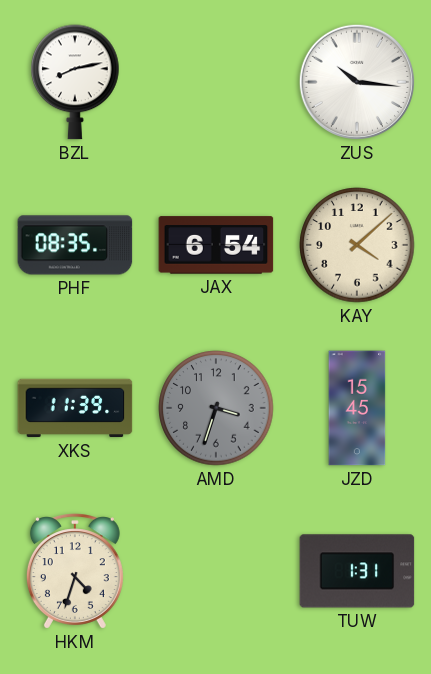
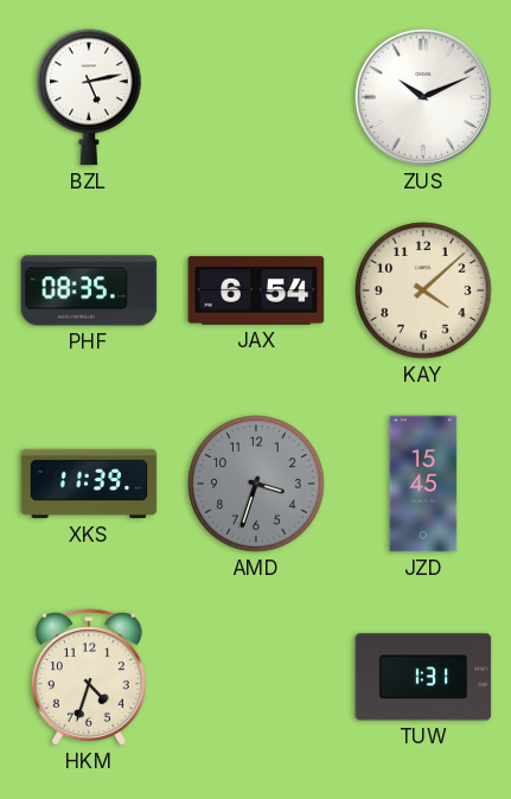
BZL: 8:13 -> 5:13 (89, 97)
ZUS: 10:16 -> 10:11 (423, 97)
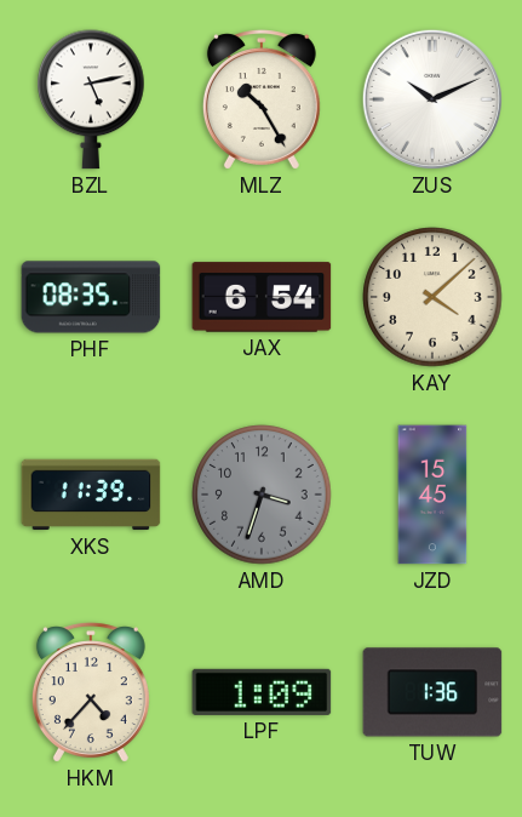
MLZ: none -> 10:25 (262, 99)
HKM: 4:33 -> 4:37 (91, 692)
LPF: none -> 1:09 (262, 692)
TUW: 1:31 -> 1:36 (432, 692)
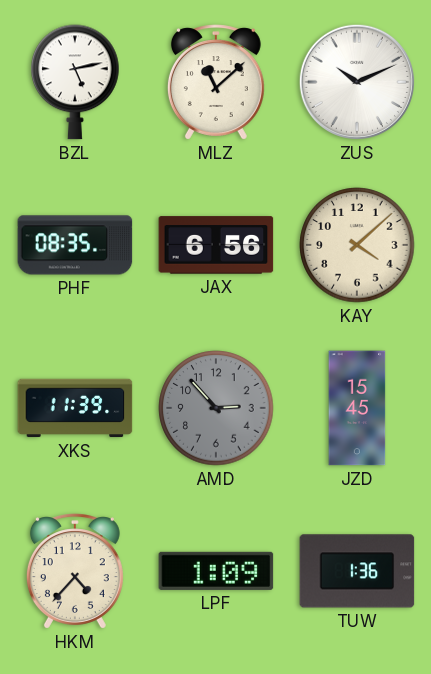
MLZ: 10:25 -> 11:08 (216, 82)
JAX: 6:54 -> 6:56 (216, 245)
AMD: 3:33 -> 2:53 (216, 408)
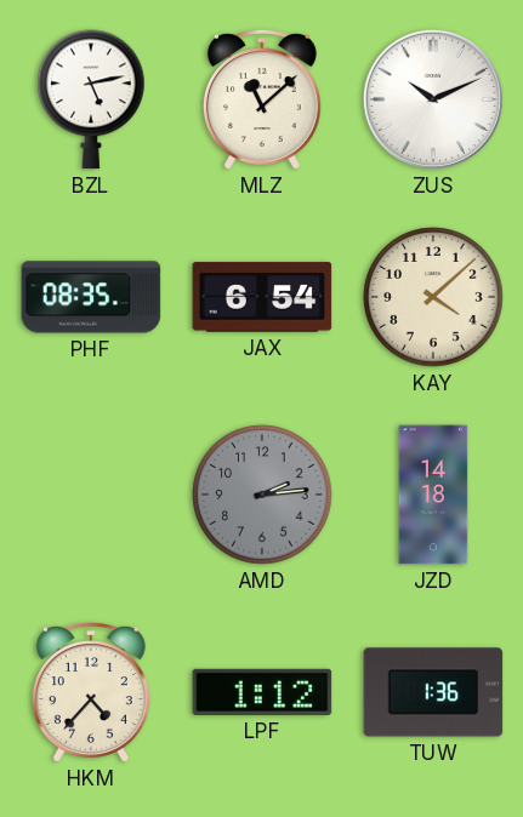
JAX: 6:56 -> 6:54 (262, 297)
XKS: 11:39 -> none (75, 408)
AMD: 2:53 -> 2:14 (262, 495)
JZD: 15:45 -> 14:18 (433, 495)
LPF: 1:09 -> 1:12 (262, 692)
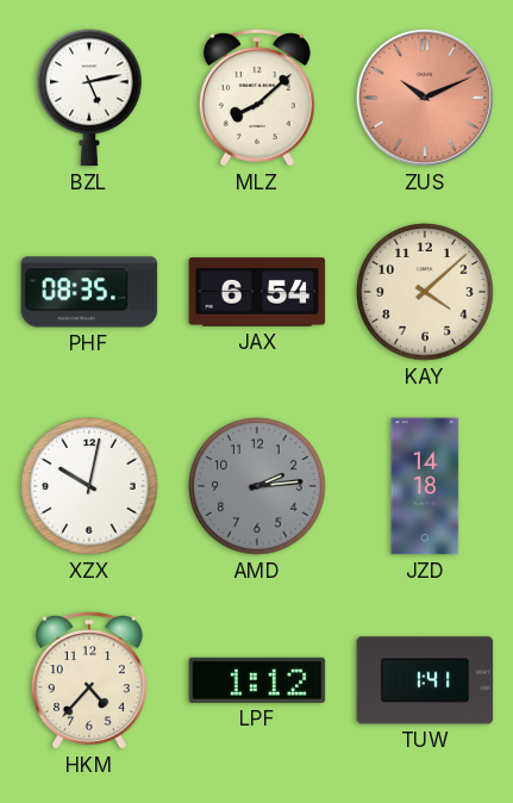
MLZ: 11:08 -> 8:08 (257, 98)
ZUS dial: white -> salmon (425, 98)
XZX: none -> 10:02 (89, 486)
TUW: 1:36 -> 1:41 (425, 680)
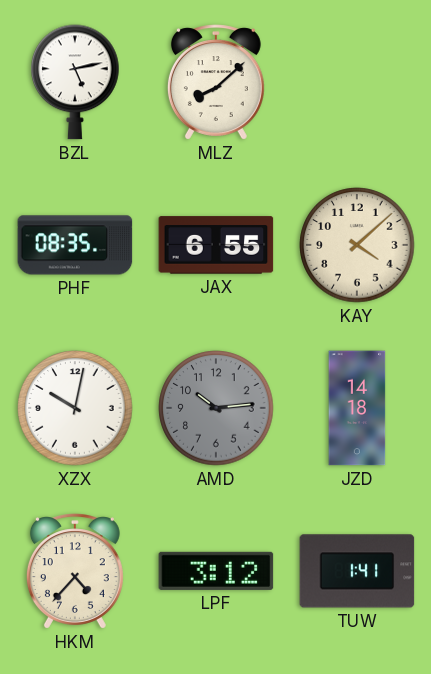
ZUS: 10:11 -> none (425, 98)
JAX: 6:54 -> 6:55 (216, 245)
AMD: 2:14 -> 10:14 (216, 408)
LPF: 1:12 -> 3:12 (216, 571)
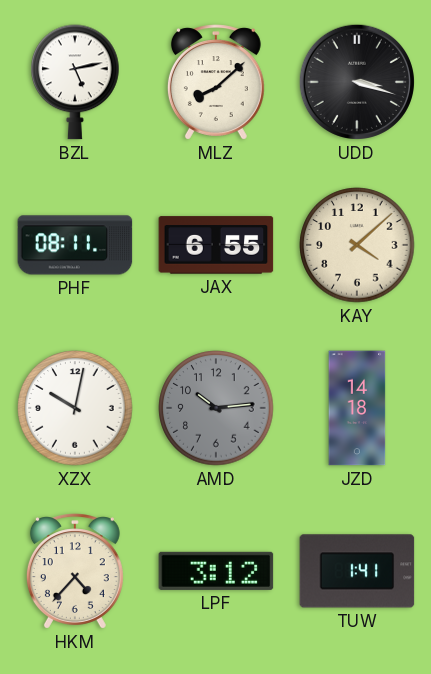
UDD: none -> 3:18 (357, 82)
PHF: 08:35 -> 08:11 (75, 245)
